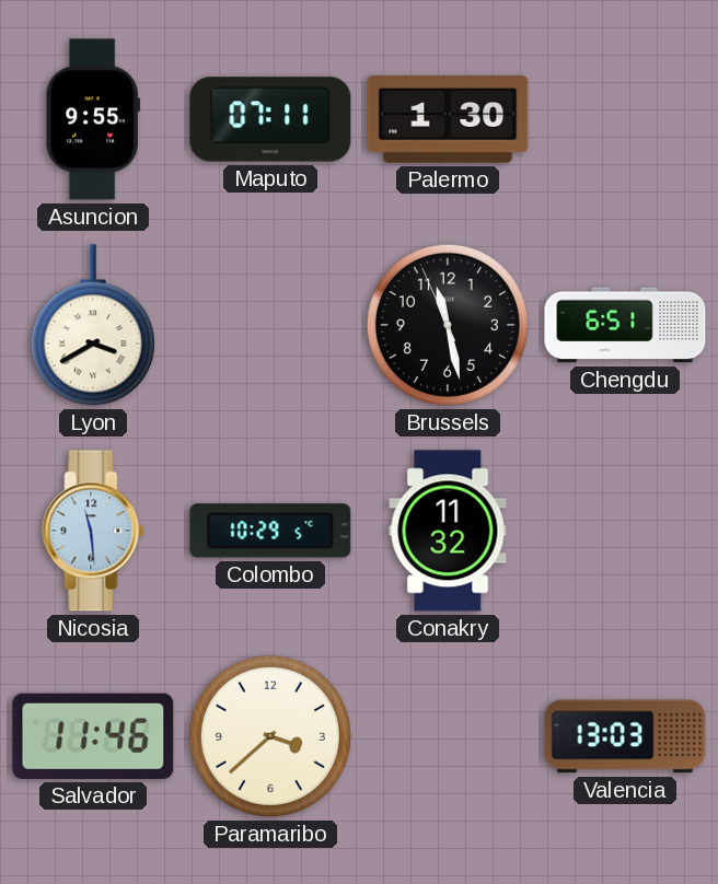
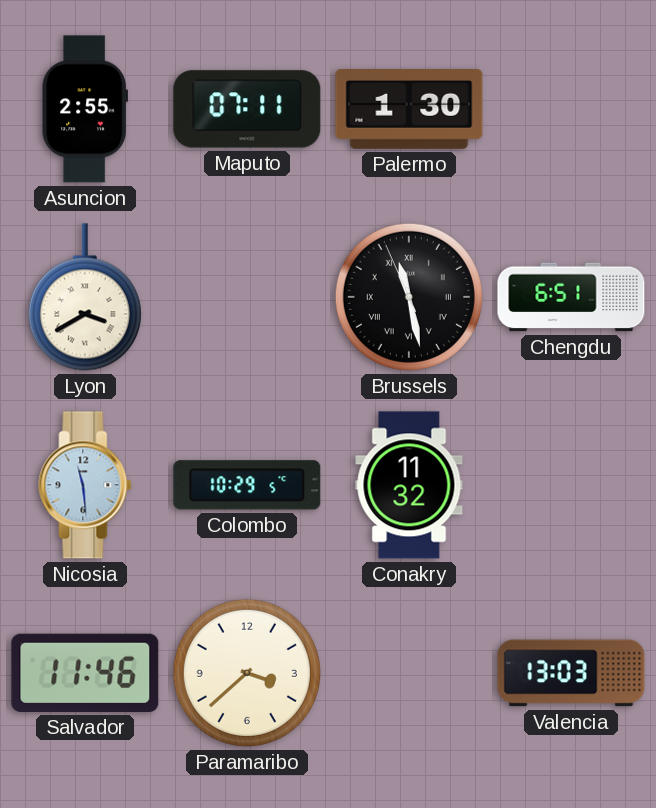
Asuncion: 9:55 -> 2:55 (84, 109)
Brussels numerals: Arabic -> Roman (409, 297)
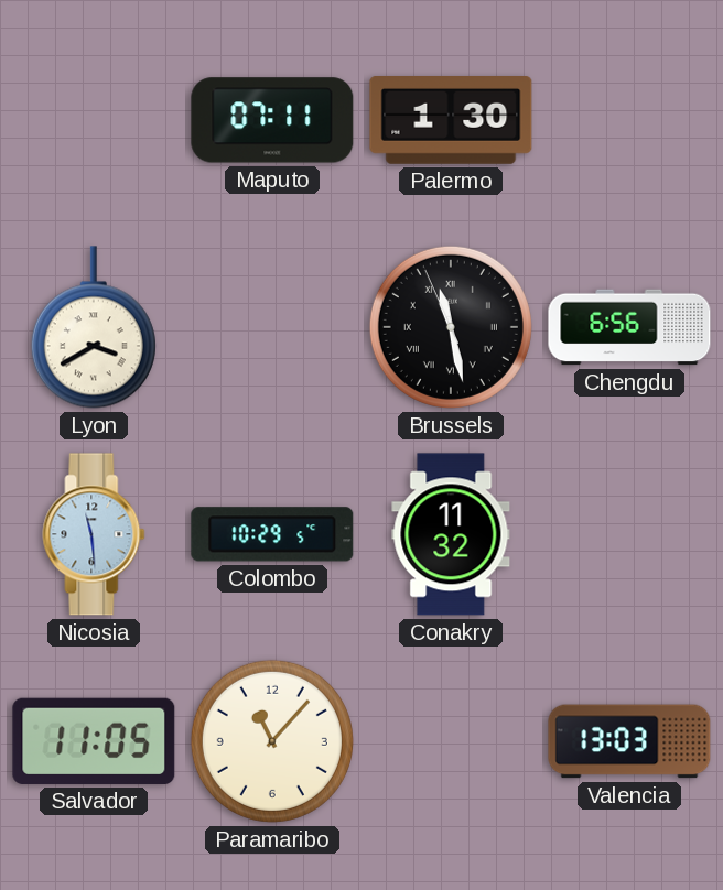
Asuncion: 2:55 -> none (84, 109)
Chengdu: 6:51 -> 6:56 (629, 327)
Salvador: 11:46 -> 11:05 (94, 741)
Paramaribo: 3:38 -> 11:07 (272, 741)
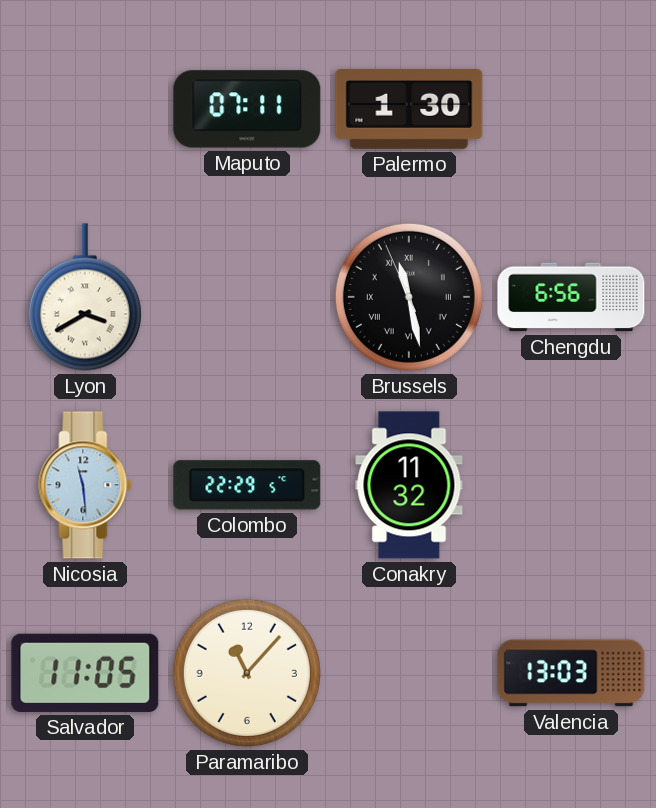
Colombo: 10:29 -> 22:29 (247, 485)
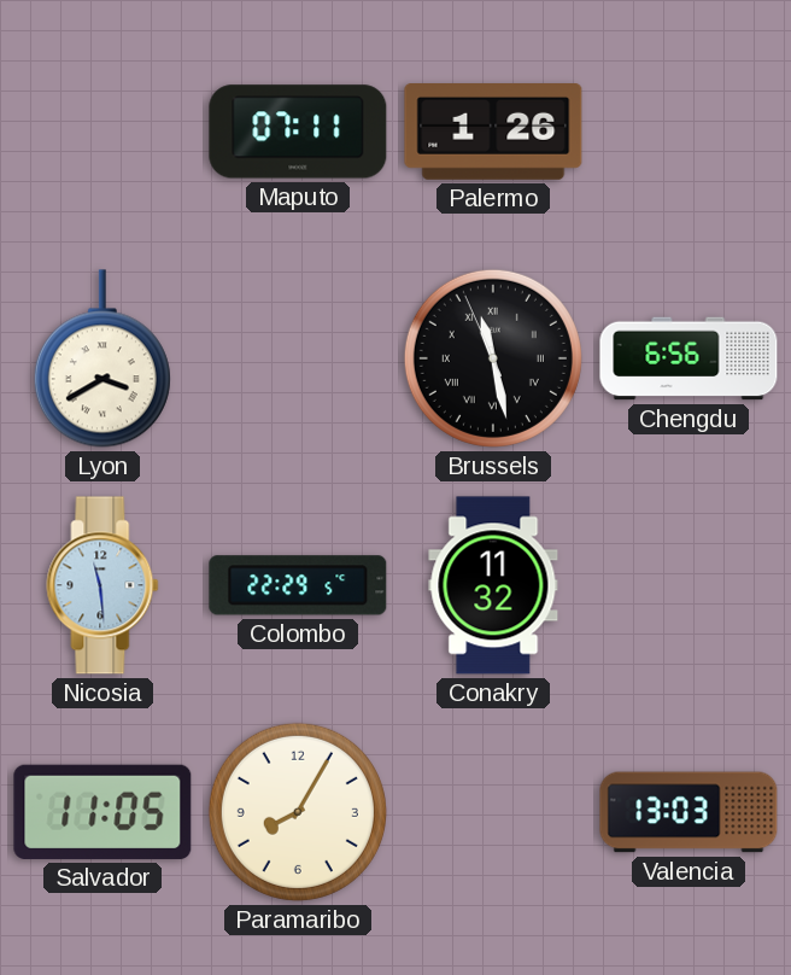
Palermo: 1:30 -> 1:26 (493, 133)
Paramaribo: 11:07 -> 8:05 (298, 812)
